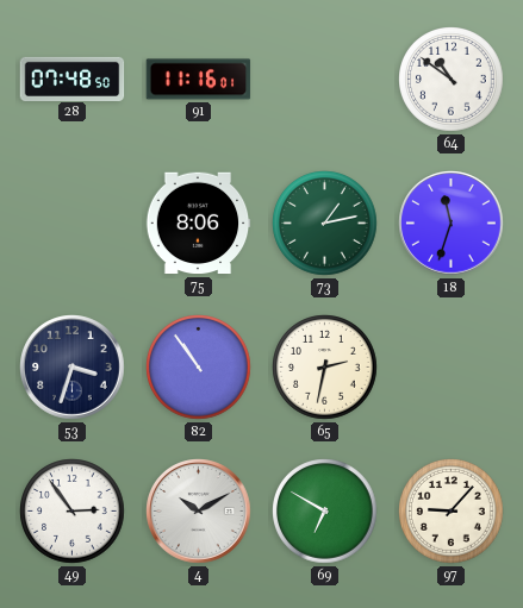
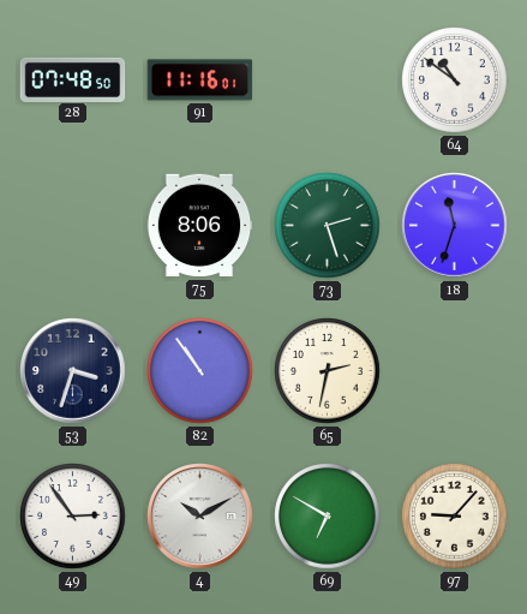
73: 1:13 -> 2:27 (328, 226)
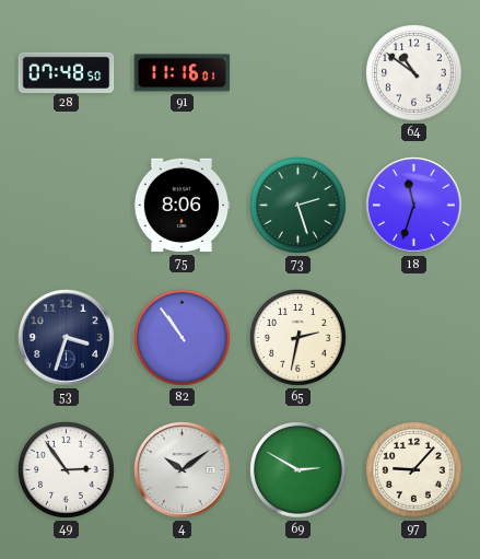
4: 10:10 -> 10:09 (183, 470)
69: 6:50 -> 2:50 (298, 470)
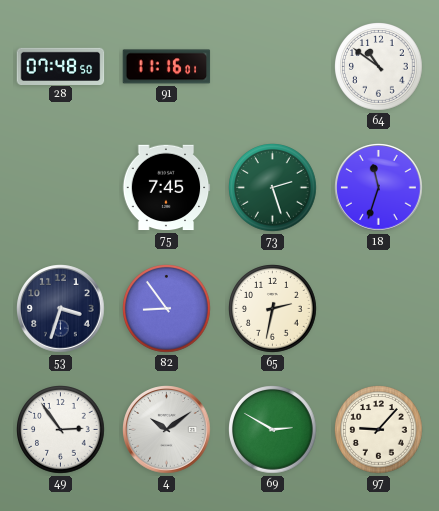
75: 8:06 -> 7:45 (166, 188)
82: 10:54 -> 8:54 (167, 309)
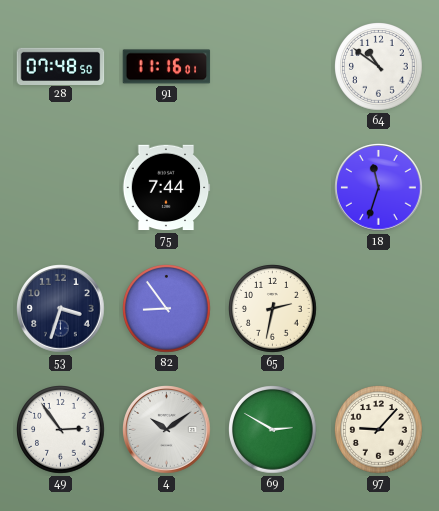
75: 7:45 -> 7:44 (166, 188)
73: 2:27 -> none (273, 188)
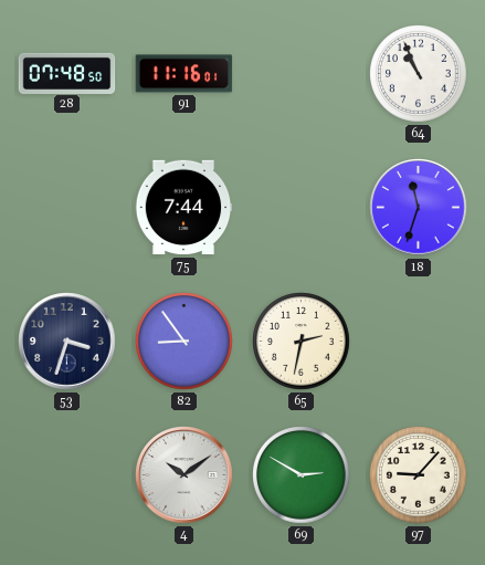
64: 10:51 -> 10:56 (419, 74)
49: 2:54 -> none (61, 430)
